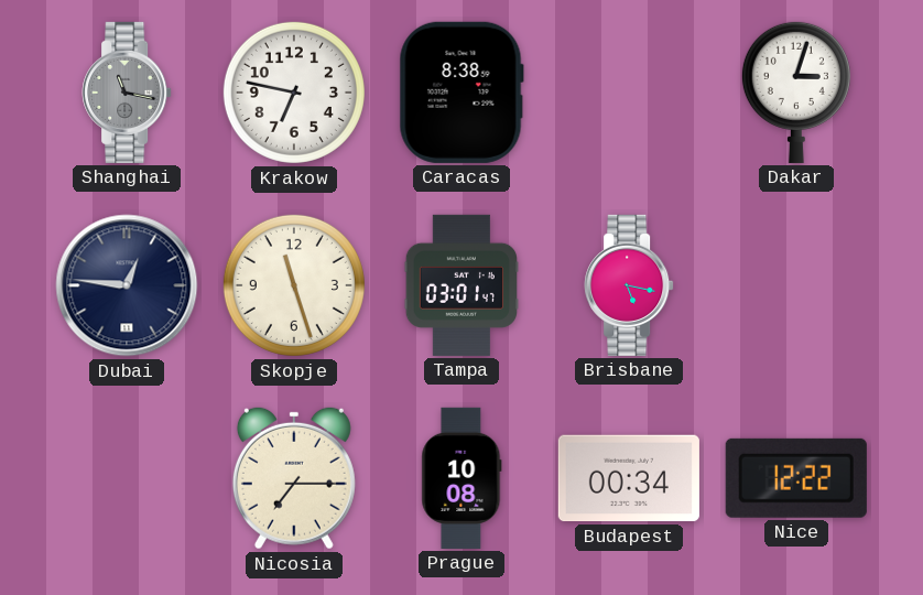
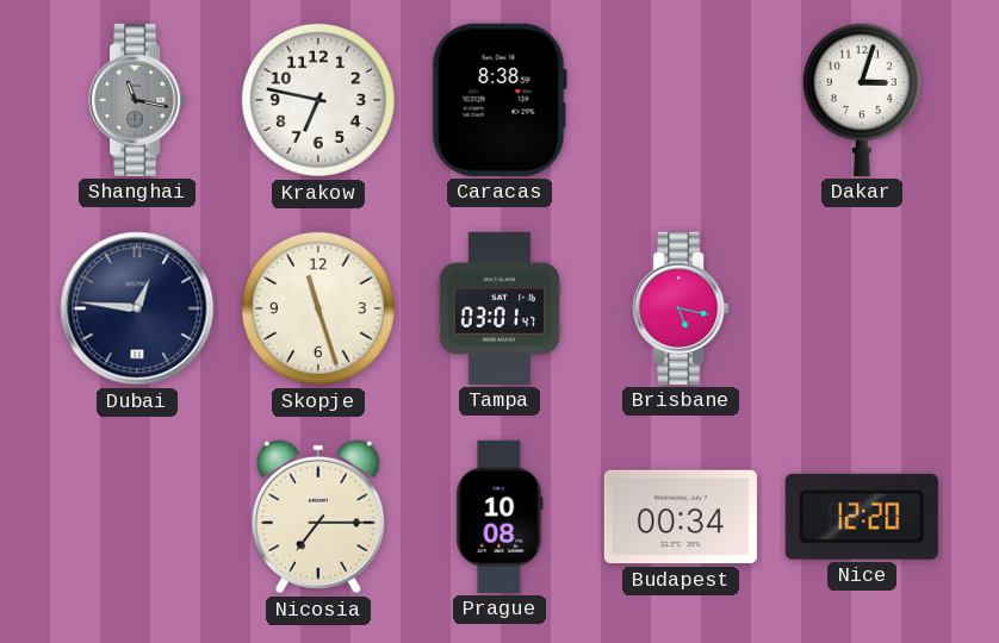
Nice: 12:22 -> 12:20 (862, 517)
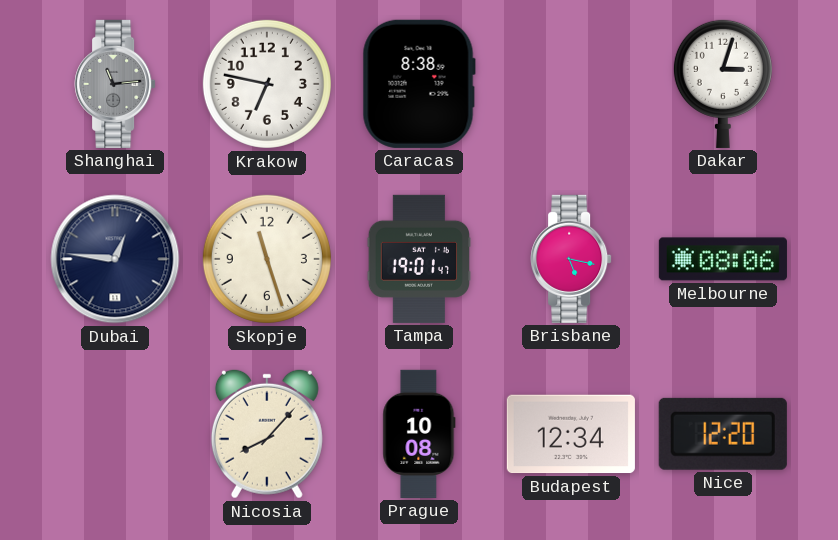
Shanghai: 11:17 -> 11:14 (115, 84)
Tampa: 03:01 -> 19:01 (418, 259)
Melbourne: none -> 08:06 (723, 259)
Nicosia: 7:15 -> 8:07 (267, 434)
Budapest: 00:34 -> 12:34 (571, 434)
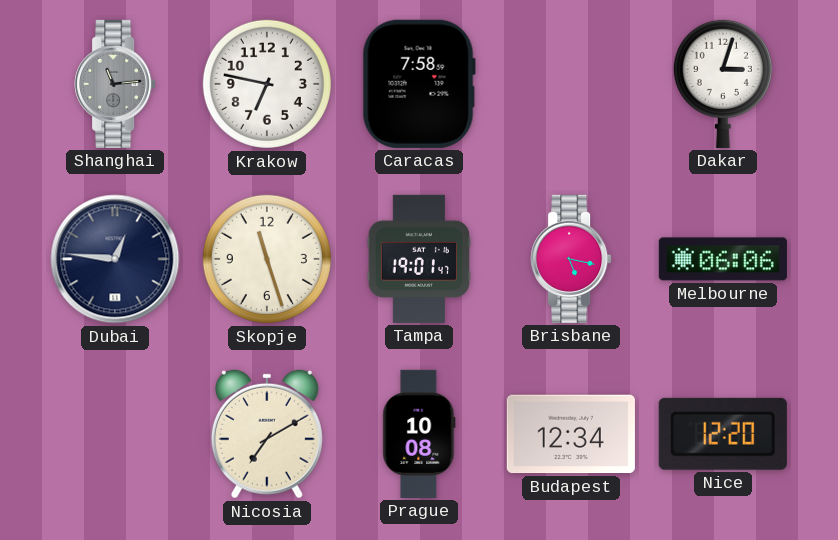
Caracas: 8:38 -> 7:58 (419, 84)
Melbourne: 08:06 -> 06:06 (723, 259)
Nicosia: 8:07 -> 7:10 (267, 434)
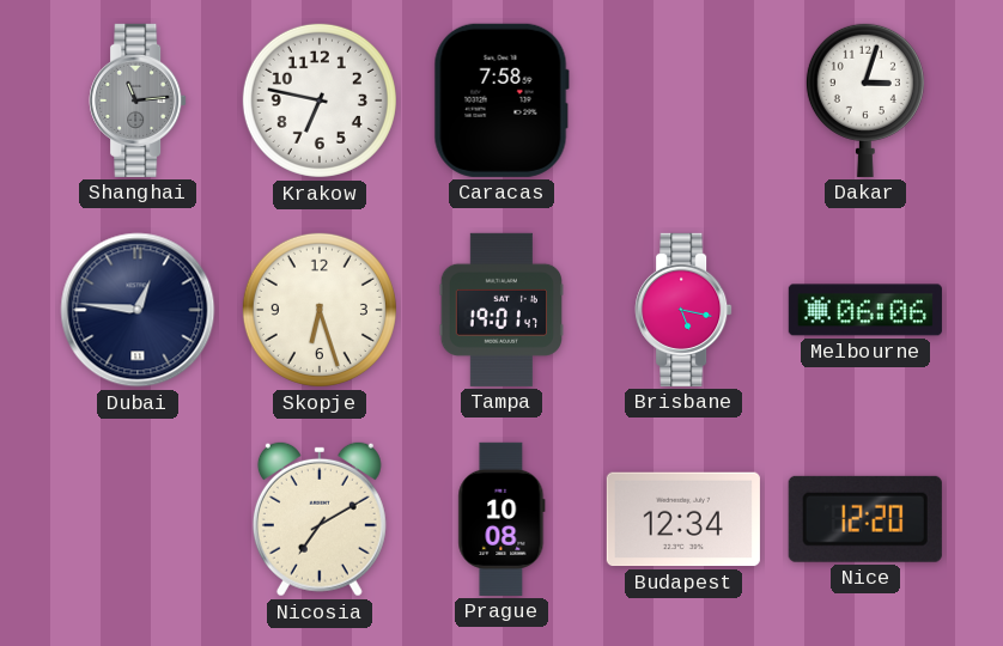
Skopje: 11:27 -> 6:27 (320, 310)
